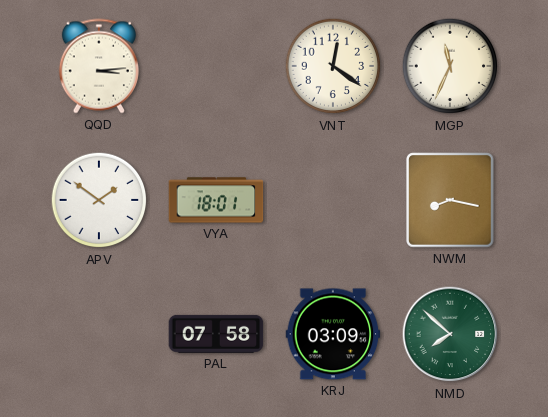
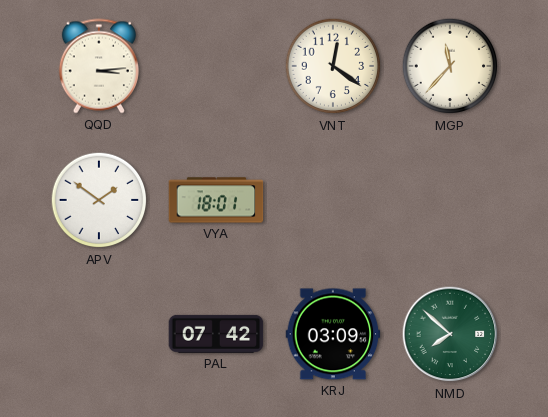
MGP: 11:34 -> 11:37 (450, 66)
NWM: 8:17 -> none (450, 200)
PAL: 07:58 -> 07:42 (216, 334)
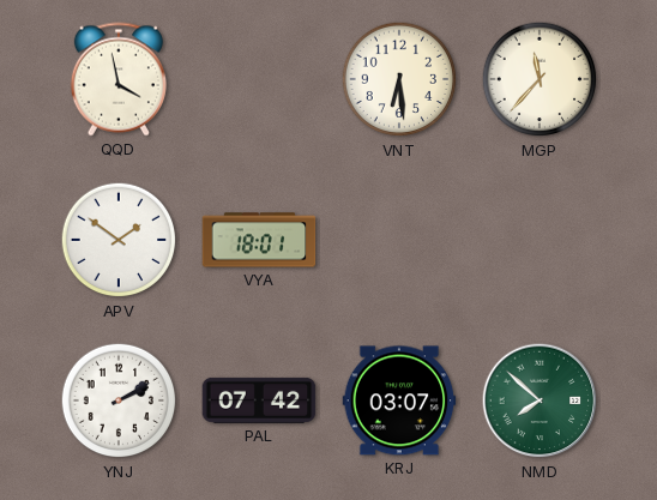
QQD: 3:14 -> 3:58 (119, 79)
VNT: 12:21 -> 6:29 (399, 79)
YNJ: none -> 2:10 (119, 400)
KRJ: 03:09 -> 03:07 (399, 400)
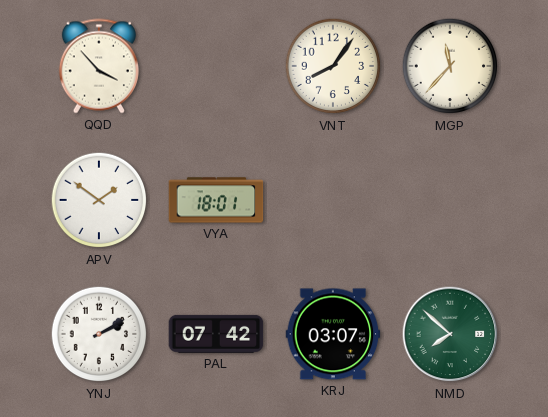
QQD: 3:58 -> 3:53 (99, 66)
VNT: 6:29 -> 8:06 (333, 66)
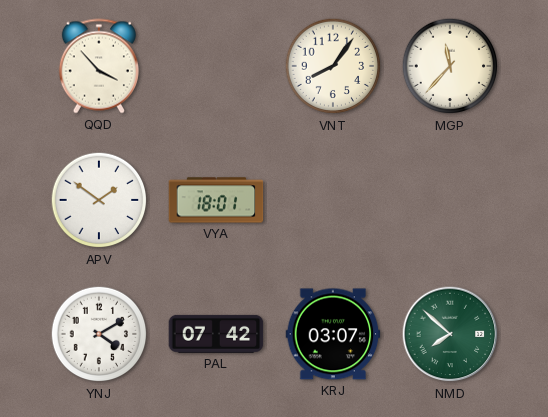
YNJ: 2:10 -> 4:10 (99, 334)
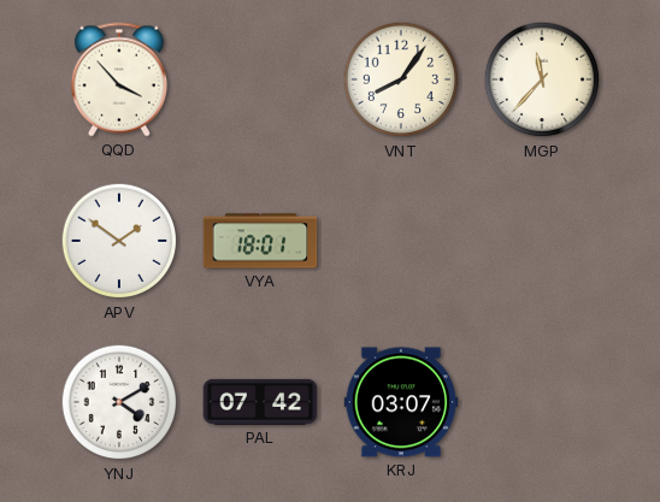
NMD: 7:52 -> none (450, 334)
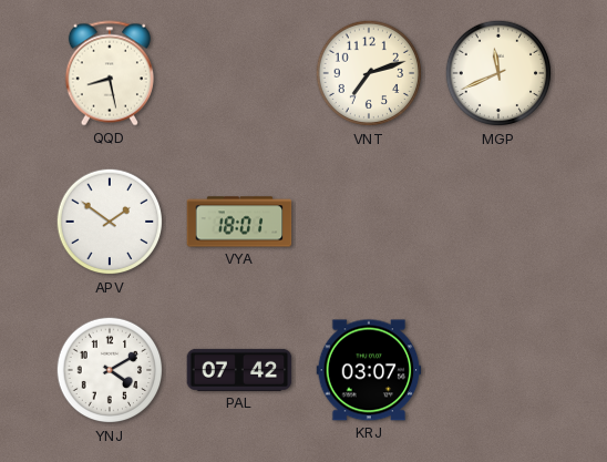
QQD: 3:53 -> 8:28 (110, 73)
VNT: 8:06 -> 7:12 (369, 73)
MGP: 11:37 -> 11:41 (498, 73)
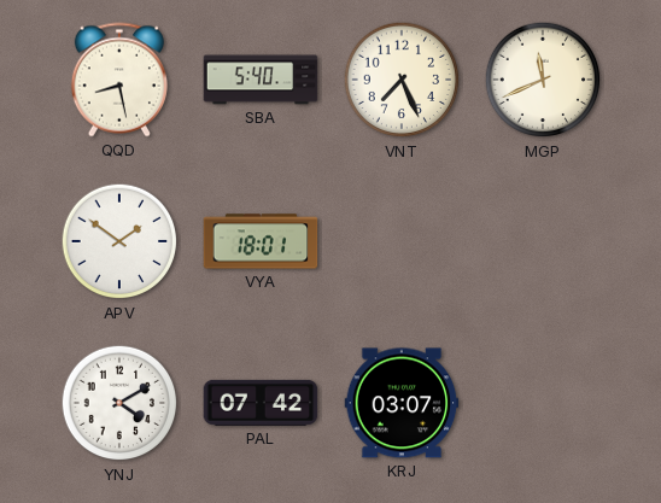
SBA: none -> 5:40 (261, 80)
VNT: 7:12 -> 7:26 (402, 80)
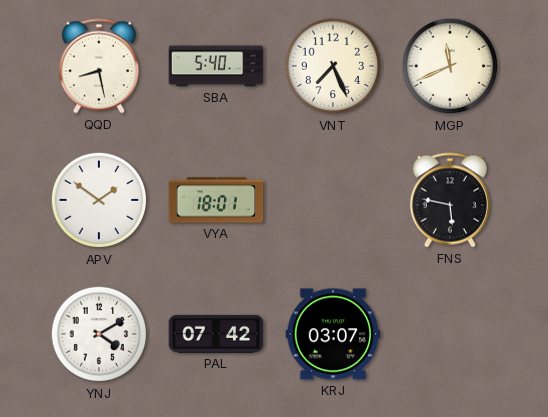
FNS: none -> 5:47 (450, 200)
